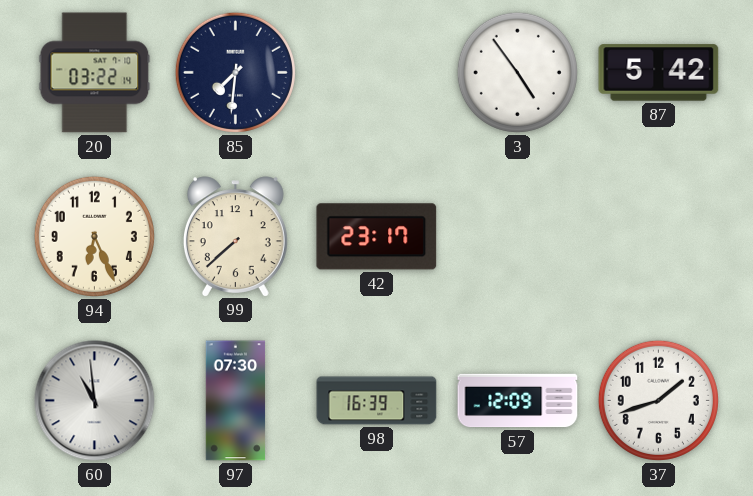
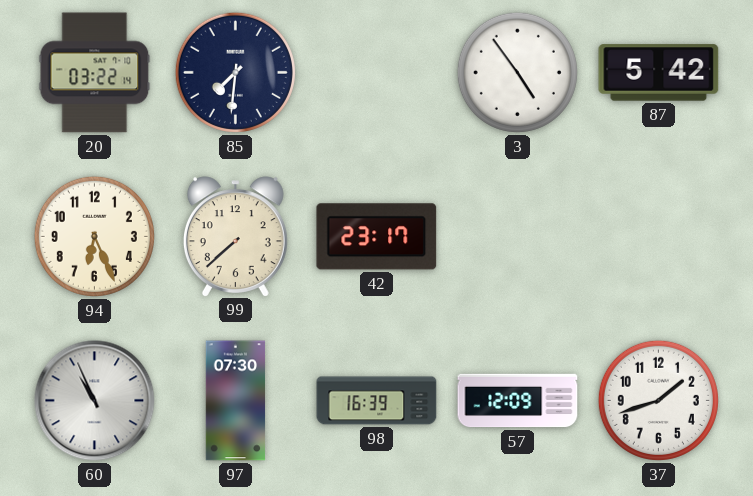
60: 10:59 -> 10:56 (95, 401)
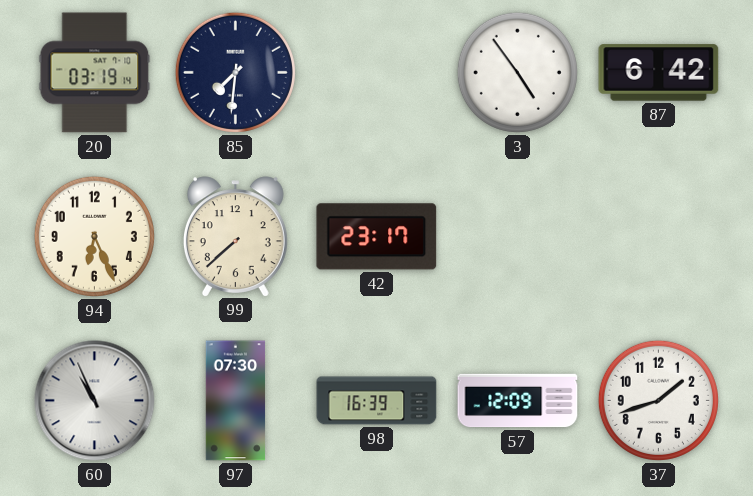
20: 03:22 -> 03:19 (95, 73)
87: 5:42 -> 6:42 (659, 73)
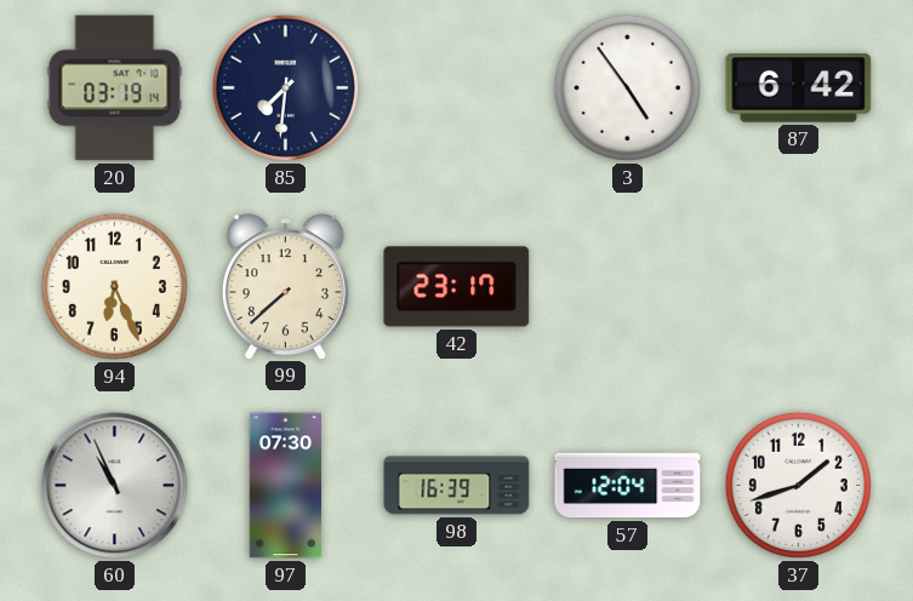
57: 12:09 -> 12:04 (628, 486)
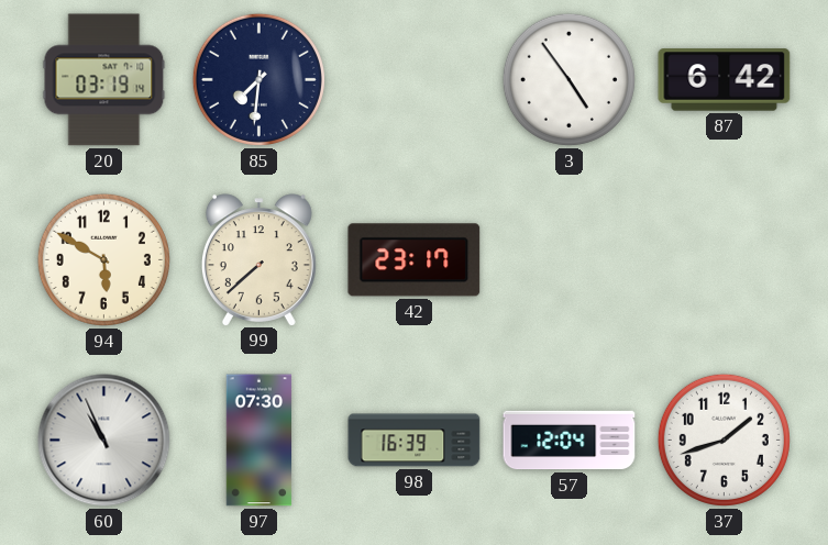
94: 6:26 -> 5:50 (103, 259)
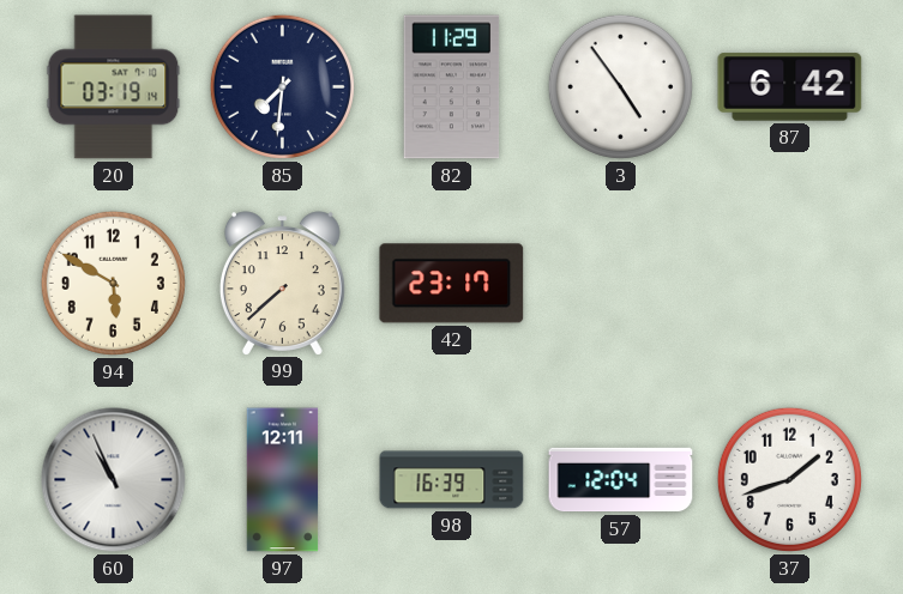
82: none -> 11:29 (452, 87)
97: 07:30 -> 12:11 (283, 480)
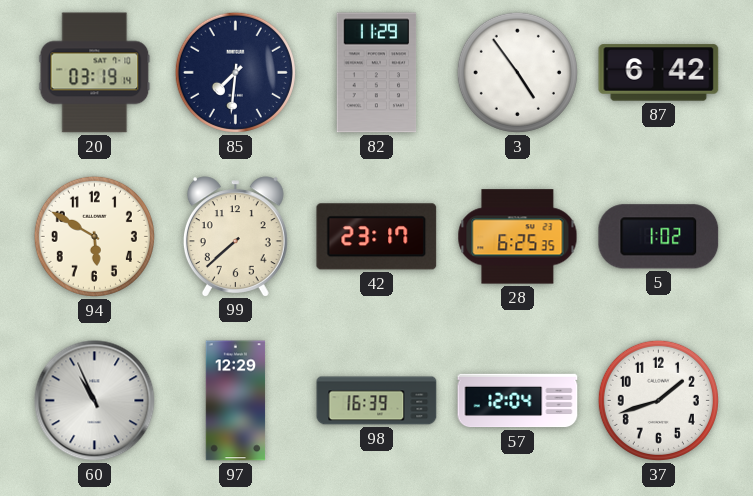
28: none -> 6:25 (518, 237)
5: none -> 1:02 (659, 237)
97: 12:11 -> 12:29 (236, 401)
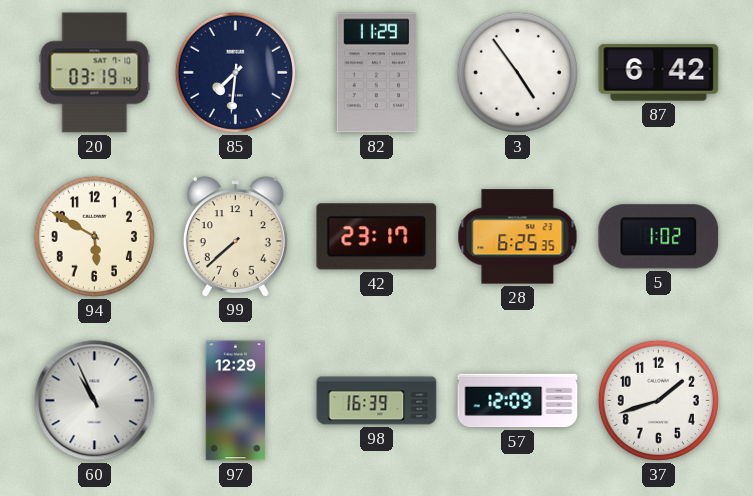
57: 12:04 -> 12:09 (518, 401)
